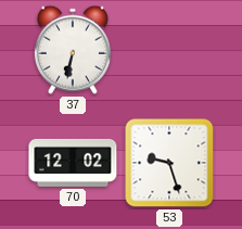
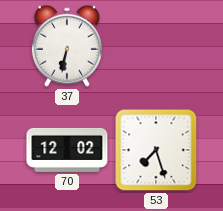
53: 9:27 -> 7:27 (156, 150)
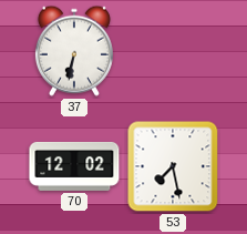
53: 7:27 -> 7:28 (173, 166)
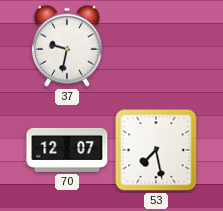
37: 6:32 -> 9:32 (67, 46)
70: 12:02 -> 12:07 (67, 150)
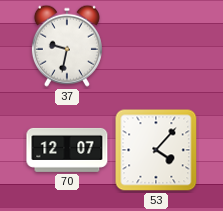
53: 7:28 -> 4:07 (156, 150)
